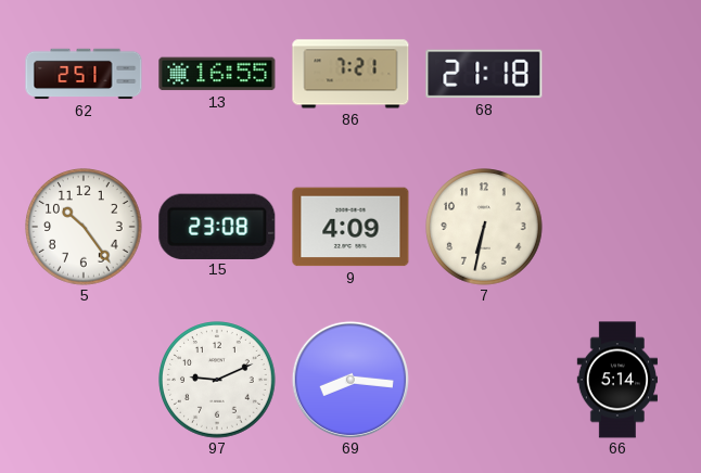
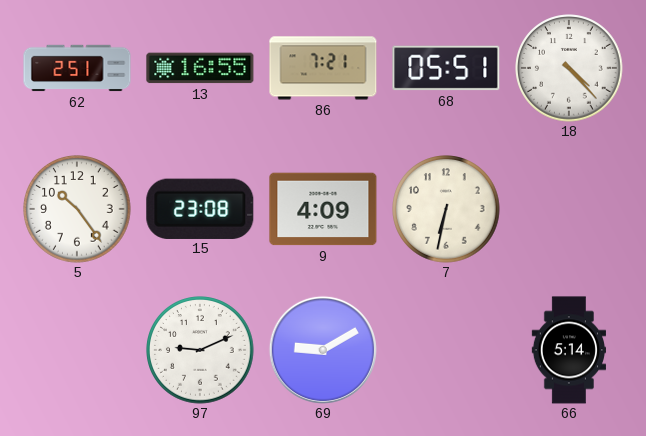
68: 21:18 -> 05:51 (446, 68)
18: none -> 4:23 (569, 68)
69: 8:16 -> 9:10 (323, 350)
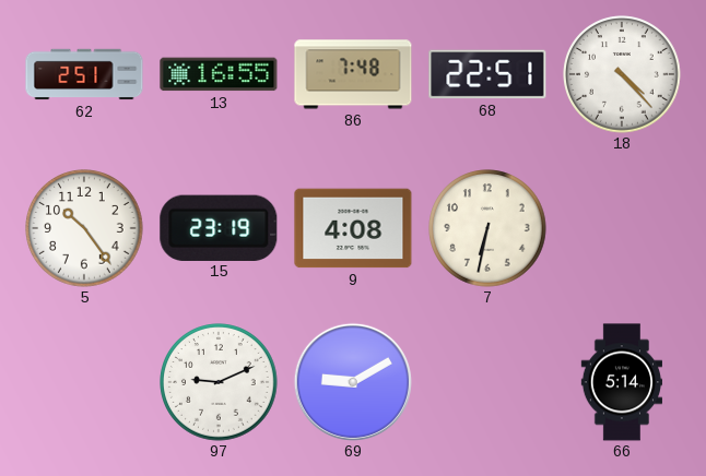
86: 7:21 -> 7:48 (353, 74)
68: 05:51 -> 22:51 (487, 74)
15: 23:08 -> 23:19 (219, 227)
9: 4:09 -> 4:08 (353, 228)
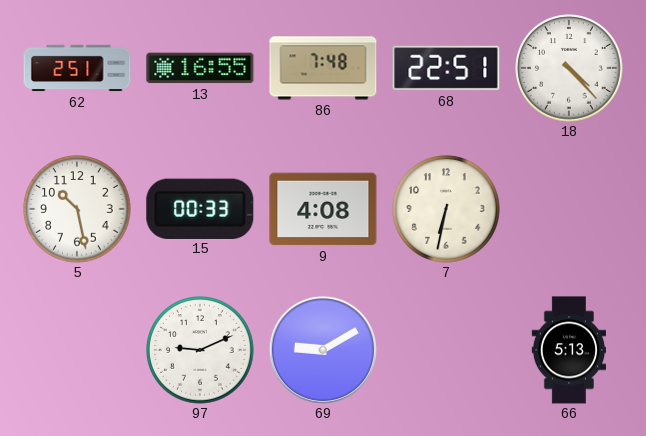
5: 10:24 -> 10:28 (77, 209)
15: 23:19 -> 00:33 (200, 208)
66: 5:14 -> 5:13 (568, 350)
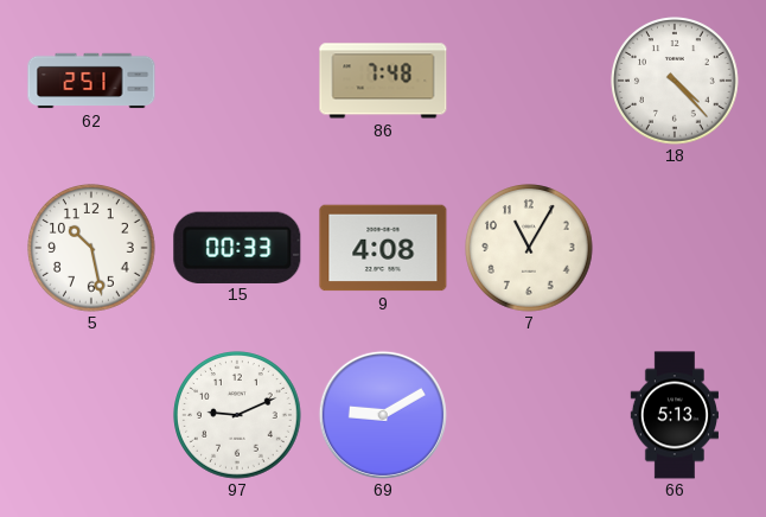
13: 16:55 -> none (200, 68)
68: 22:51 -> none (446, 68)
7: 6:32 -> 11:05 (529, 248)
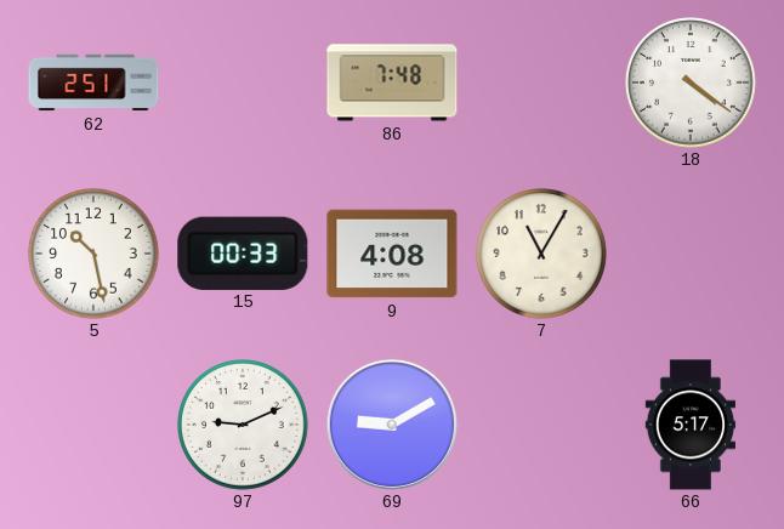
18: 4:23 -> 4:21 (691, 83)
66: 5:13 -> 5:17 (689, 425)
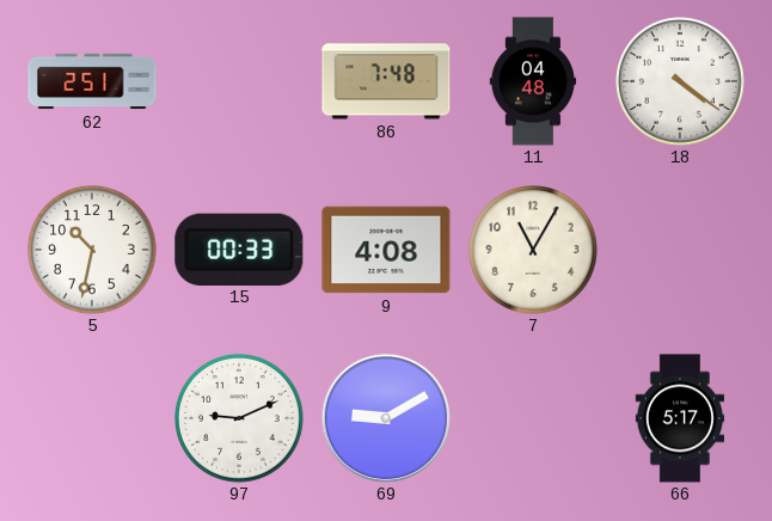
11: none -> 04:48 (533, 81)
5: 10:28 -> 10:32 (92, 250)
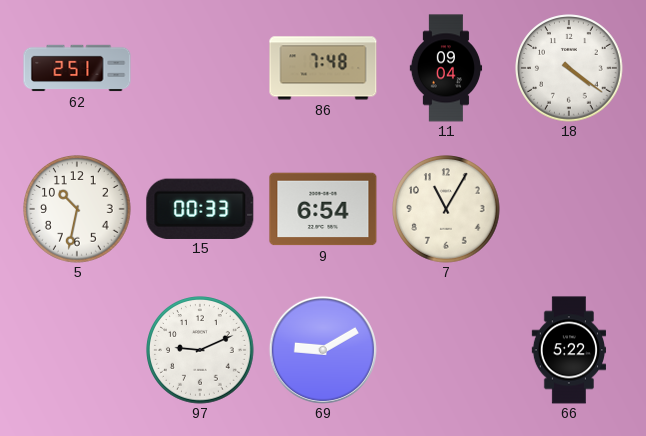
11: 04:48 -> 09:04 (446, 68)
9: 4:08 -> 6:54 (323, 209)
66: 5:17 -> 5:22 (568, 350)
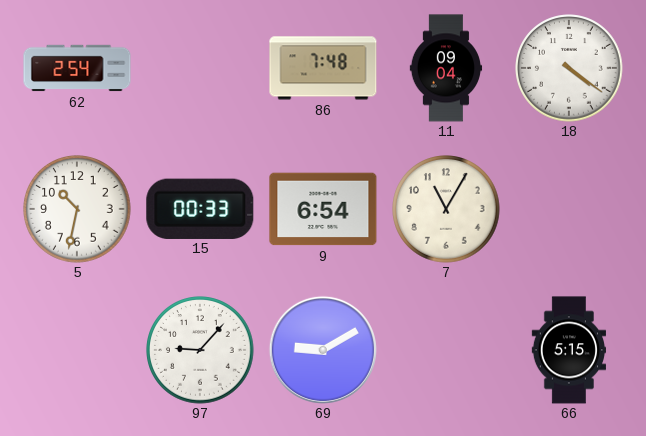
62: 2:51 -> 2:54 (77, 68)
97: 9:11 -> 9:07 (200, 350)
66: 5:22 -> 5:15 (568, 350)
